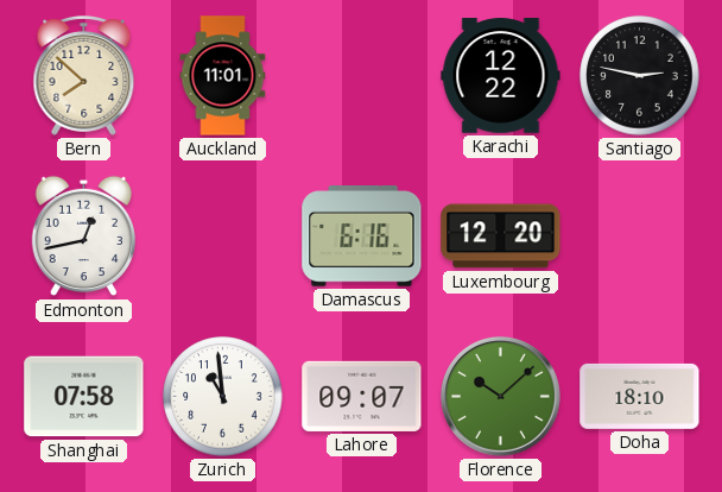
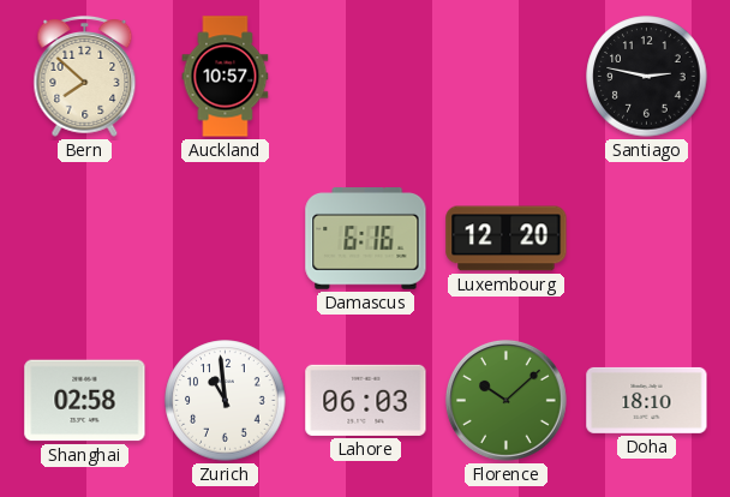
Auckland: 11:01 -> 10:57 (226, 77)
Karachi: 12:22 -> none (501, 76)
Edmonton: 12:43 -> none (83, 236)
Shanghai: 07:58 -> 02:58 (85, 401)
Lahore: 09:07 -> 06:03 (366, 400)
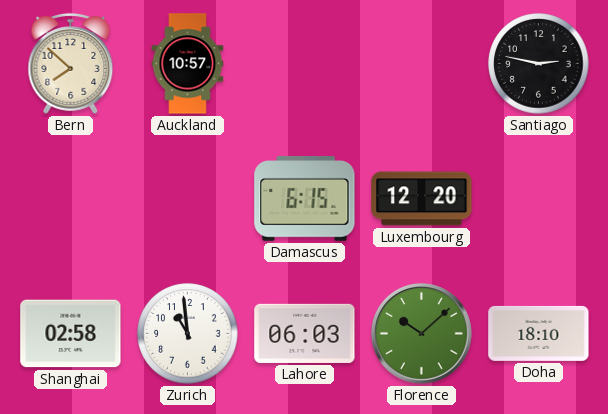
Damascus: 6:16 -> 6:15 (305, 199)
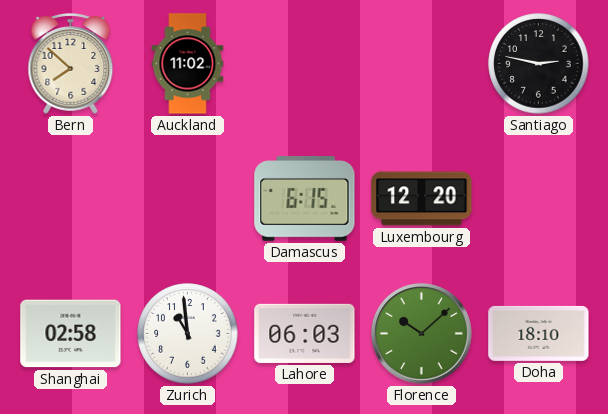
Auckland: 10:57 -> 11:02 (188, 64)
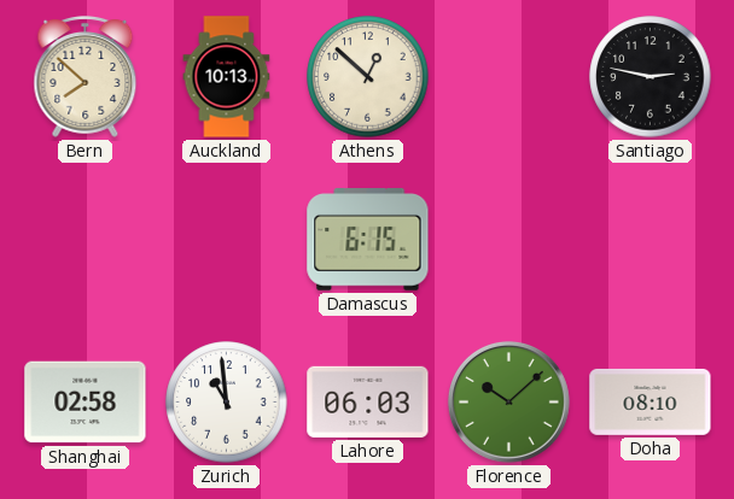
Auckland: 11:02 -> 10:13 (227, 77)
Athens: none -> 12:52 (368, 77)
Luxembourg: 12:20 -> none (422, 199)
Doha: 18:10 -> 08:10 (651, 401)
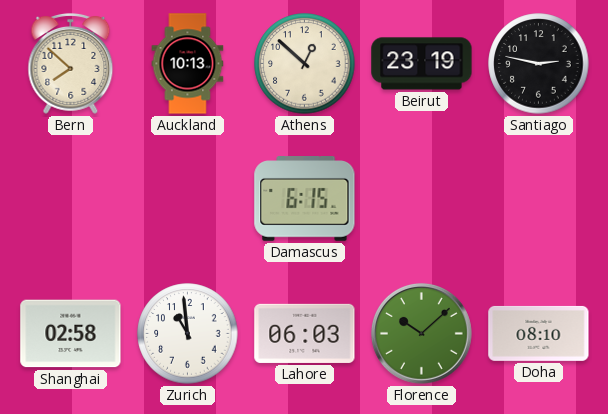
Beirut: none -> 23:19 (422, 64)
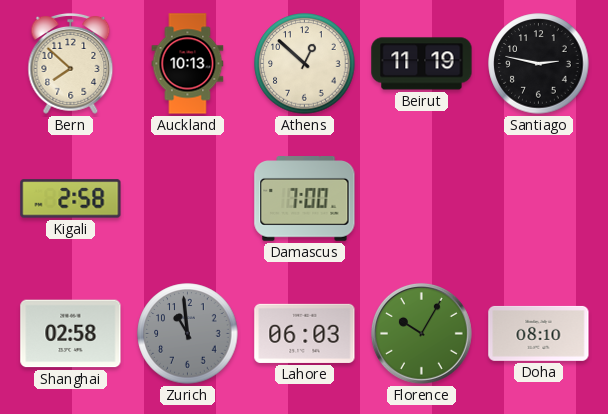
Beirut: 23:19 -> 11:19 (422, 64)
Kigali: none -> 2:58 (71, 199)
Damascus: 6:15 -> 7:00 (305, 199)
Zurich dial: white -> grey (188, 334)
Florence: 10:08 -> 10:05 (421, 333)
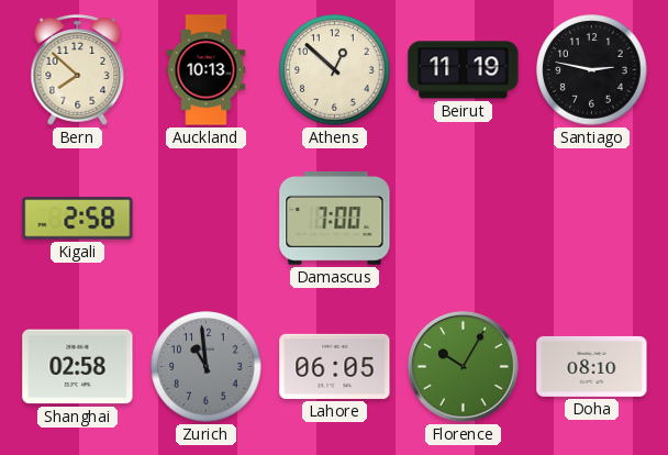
Lahore: 06:03 -> 06:05 (335, 366)
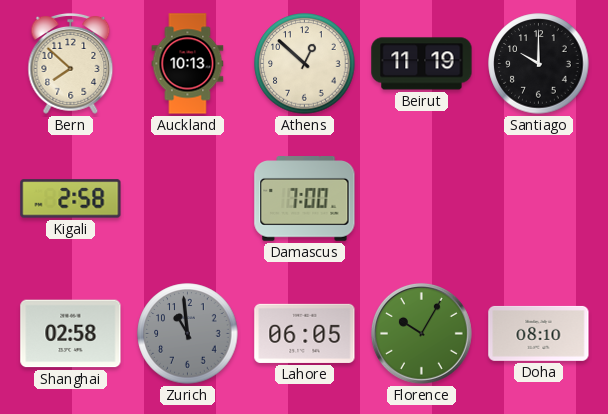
Santiago: 2:47 -> 10:00 (539, 64)
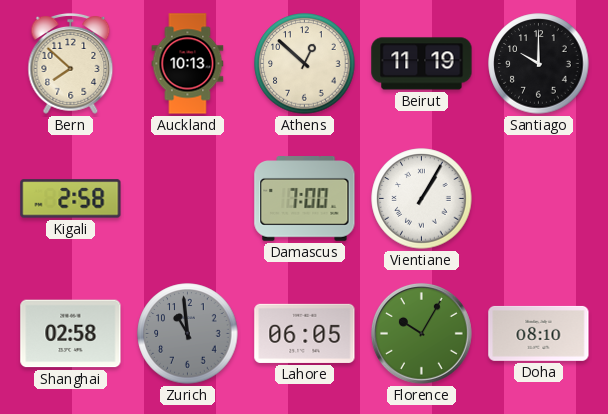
Vientiane: none -> 1:05 (422, 199)
